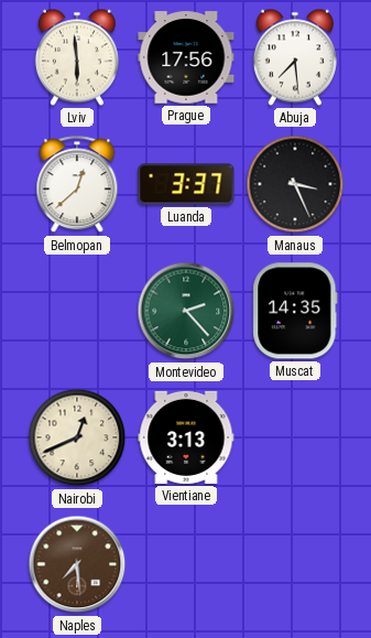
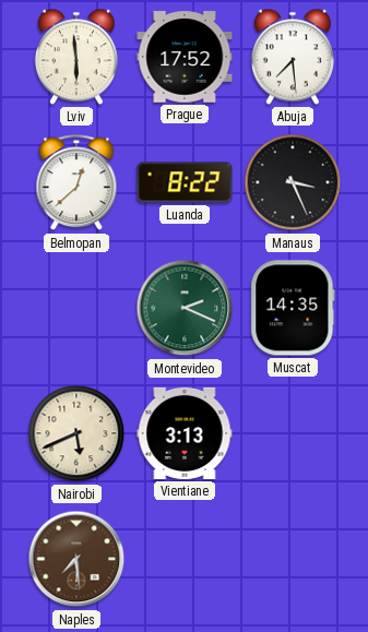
Prague: 17:56 -> 17:52 (185, 57)
Luanda: 3:37 -> 8:22 (185, 182)
Montevideo: 2:23 -> 2:19 (185, 308)
Nairobi: 12:41 -> 5:41 (76, 433)
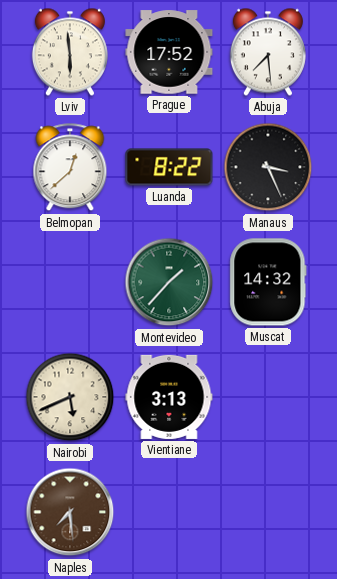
Montevideo: 2:19 -> 1:37 (169, 282)
Muscat: 14:35 -> 14:32 (268, 282)
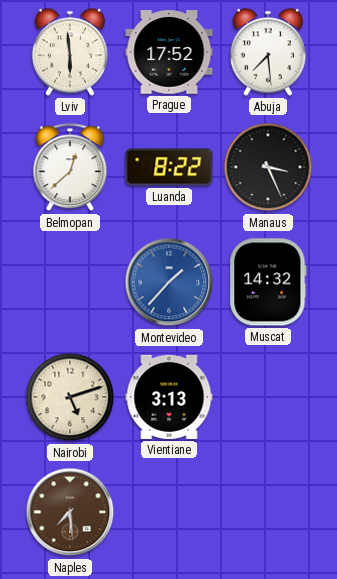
Montevideo dial: green -> blue (169, 282)
Nairobi: 5:41 -> 5:12 (70, 397)
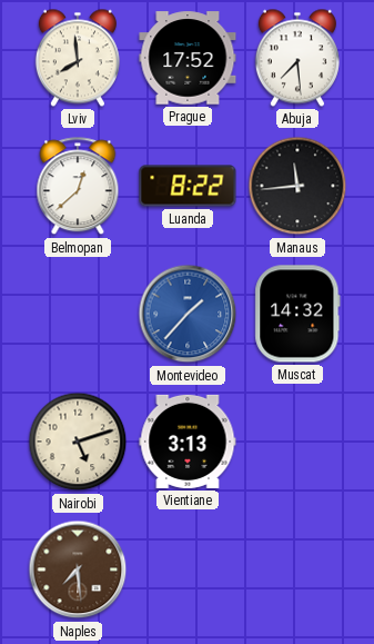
Lviv: 5:59 -> 7:59 (78, 58)
Manaus: 3:26 -> 11:44 (297, 186)
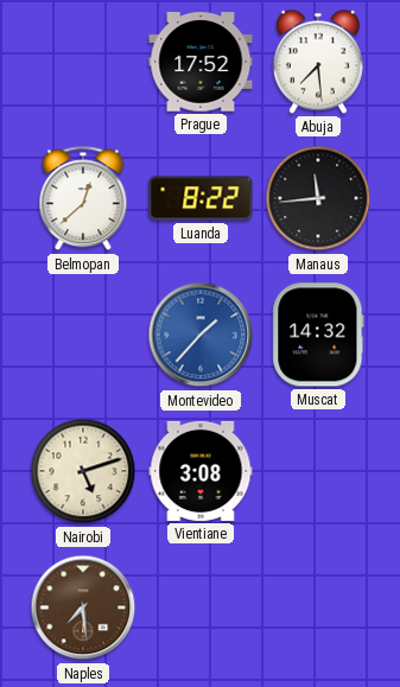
Lviv: 7:59 -> none (78, 58)
Vientiane: 3:13 -> 3:08 (201, 471)
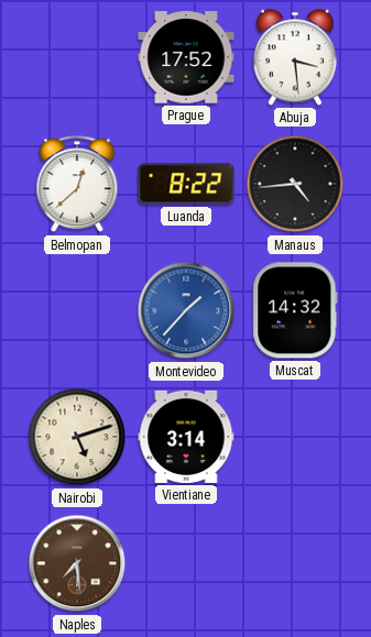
Abuja: 7:29 -> 3:29 (295, 57)
Manaus: 11:44 -> 4:44 (295, 184)
Vientiane: 3:08 -> 3:14 (186, 437)
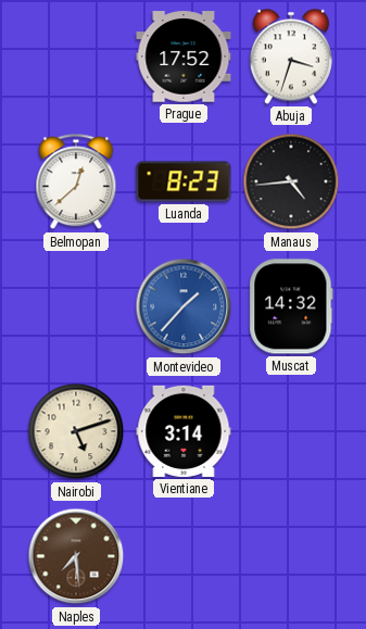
Abuja: 3:29 -> 3:33 (291, 56)
Luanda: 8:22 -> 8:23 (184, 181)
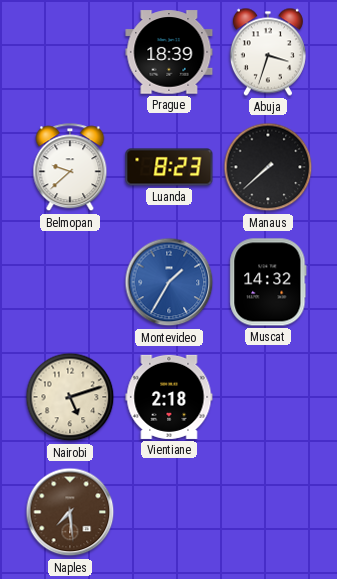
Prague: 17:52 -> 18:39 (169, 52)
Belmopan: 12:38 -> 9:38 (70, 168)
Manaus: 4:44 -> 7:38 (268, 167)
Montevideo: 1:37 -> 1:35 (169, 282)
Vientiane: 3:14 -> 2:18 (169, 397)
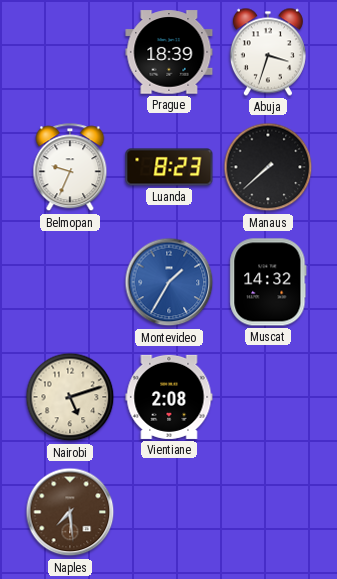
Belmopan: 9:38 -> 9:34 (70, 168)
Vientiane: 2:18 -> 2:08 (169, 397)
